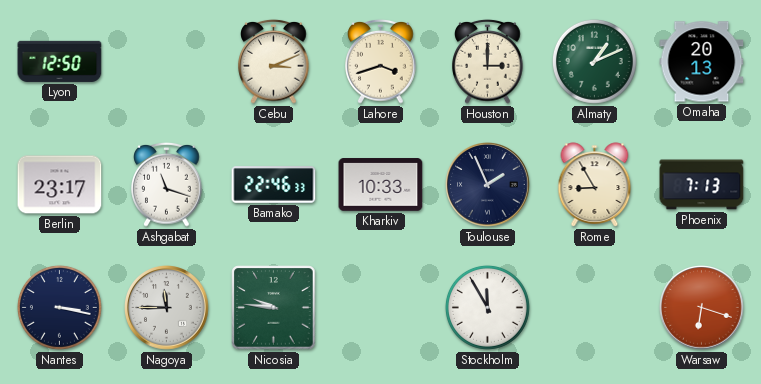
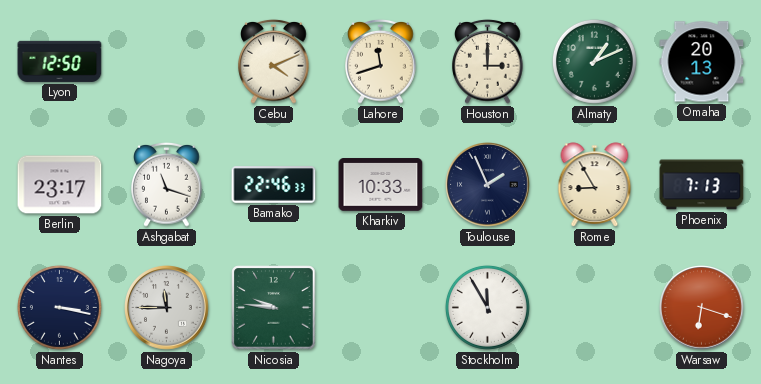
Cebu: 3:11 -> 4:11 (274, 61)
Lahore: 3:42 -> 11:42 (381, 61)
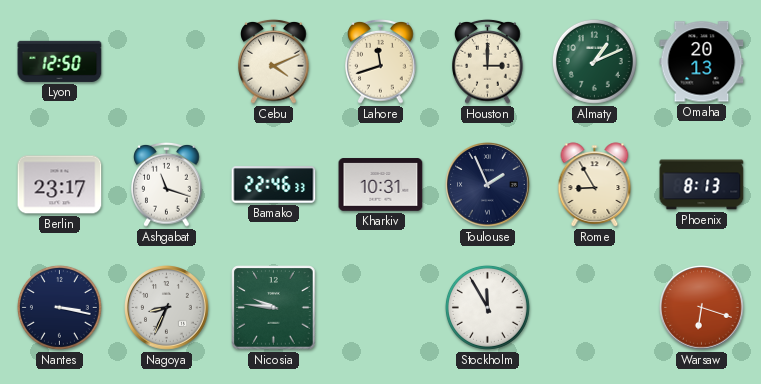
Kharkiv: 10:33 -> 10:31 (381, 185)
Phoenix: 7:13 -> 8:13 (702, 185)
Nagoya: 11:45 -> 8:34 (167, 308)
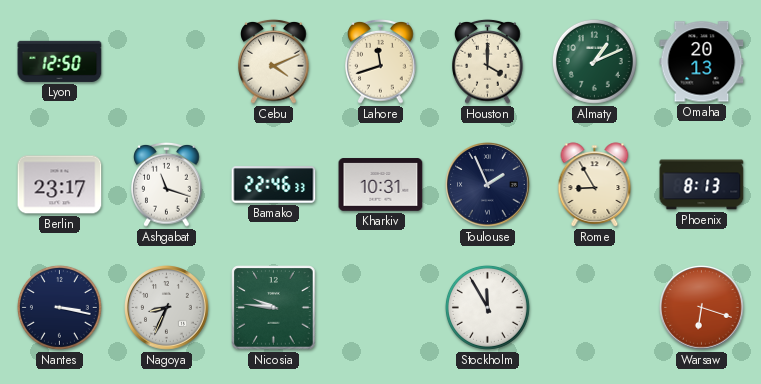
Houston: 3:00 -> 4:00 (488, 61)
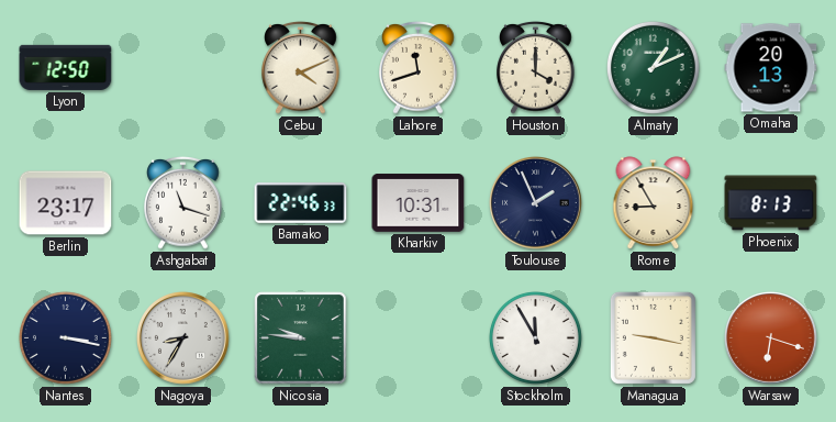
Nagoya: 8:34 -> 8:35 (183, 338)
Managua: none -> 9:17 (653, 337)
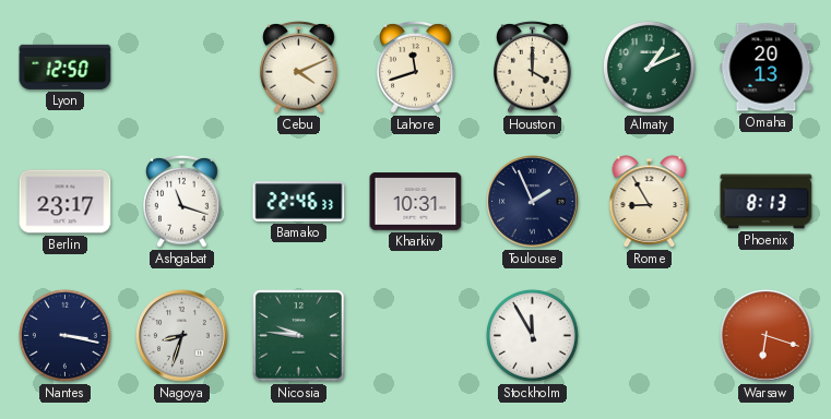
Nagoya: 8:35 -> 8:33 (182, 336)
Managua: 9:17 -> none (653, 337)
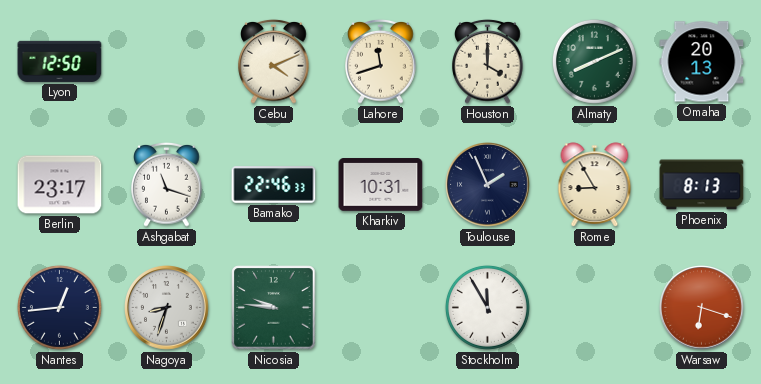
Almaty: 1:11 -> 8:11 (594, 61)
Nantes: 3:17 -> 12:44 (59, 307)
